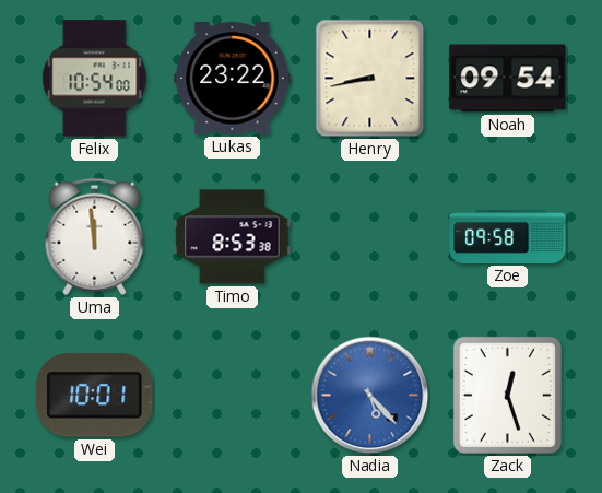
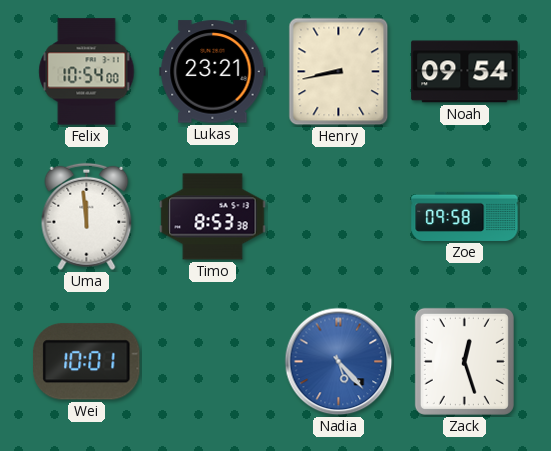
Lukas: 23:22 -> 23:21 (213, 72)
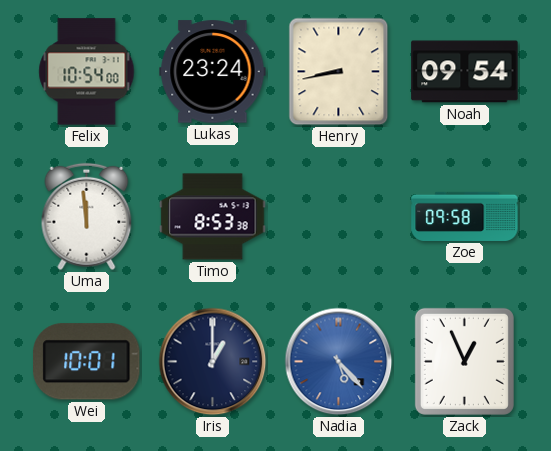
Lukas: 23:21 -> 23:24 (213, 72)
Iris: none -> 1:00 (213, 362)
Zack: 12:27 -> 12:56 (464, 361)
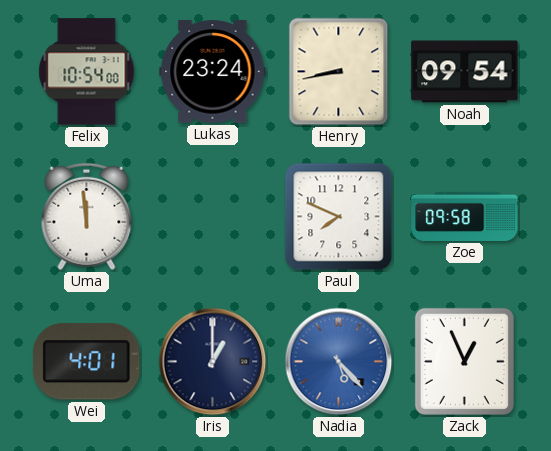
Timo: 8:53 -> none (213, 217)
Paul: none -> 7:49 (339, 217)
Wei: 10:01 -> 4:01 (87, 362)
